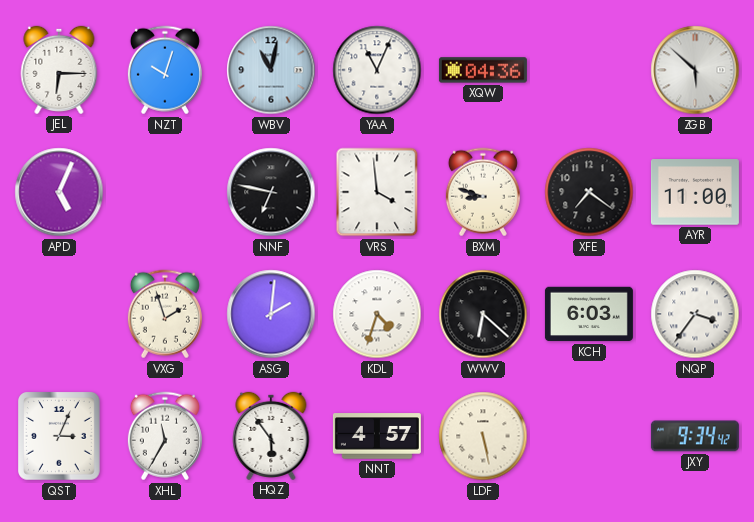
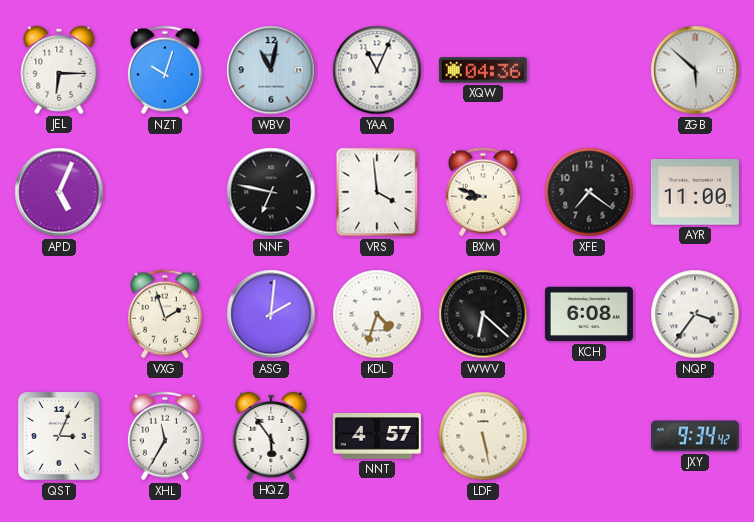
KCH: 6:03 -> 6:08 (589, 314)
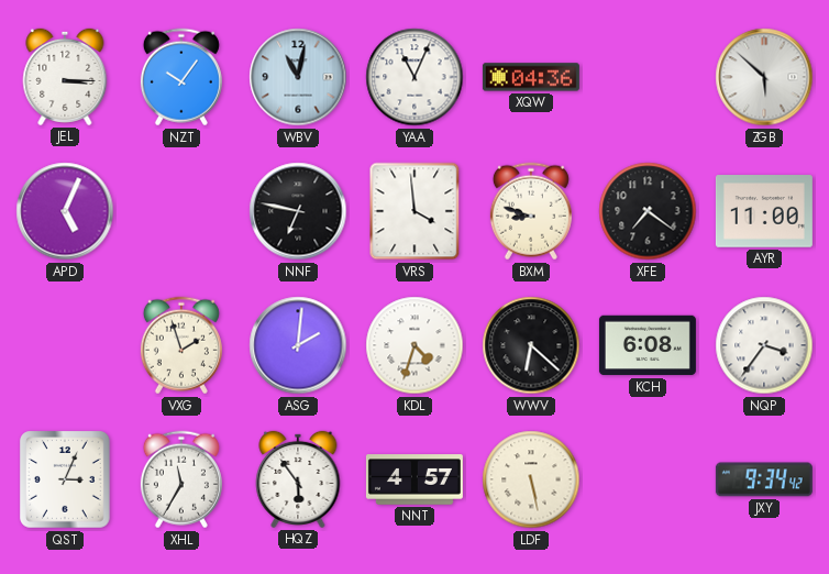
JEL: 6:15 -> 3:15 (65, 77)
NZT: 10:03 -> 10:06 (181, 77)
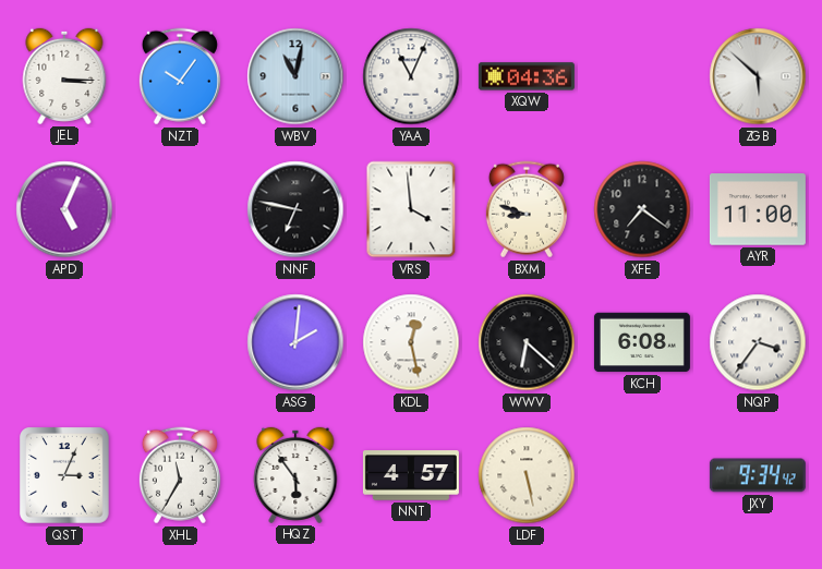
VXG: 1:57 -> none (181, 345)
KDL: 4:33 -> 12:28 (411, 342)
